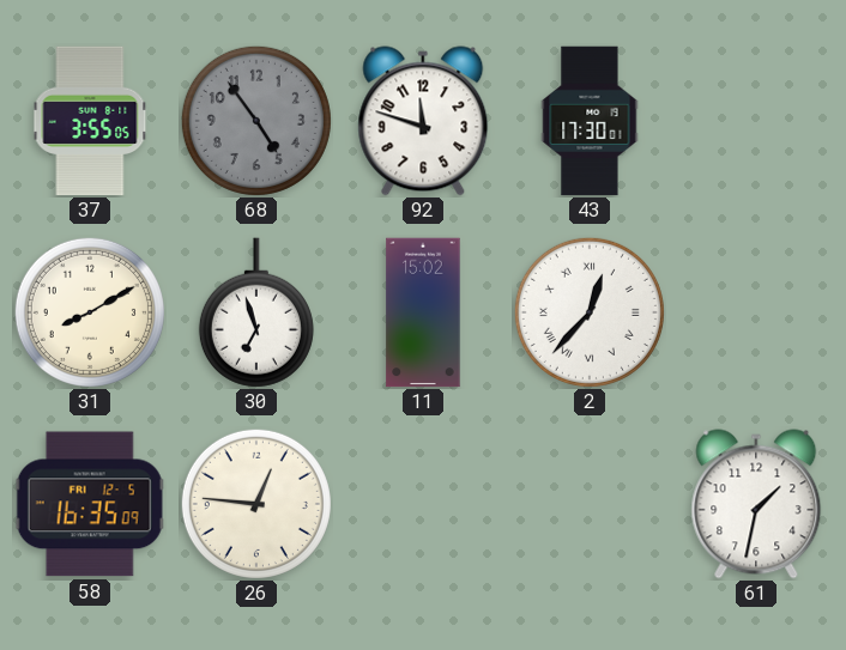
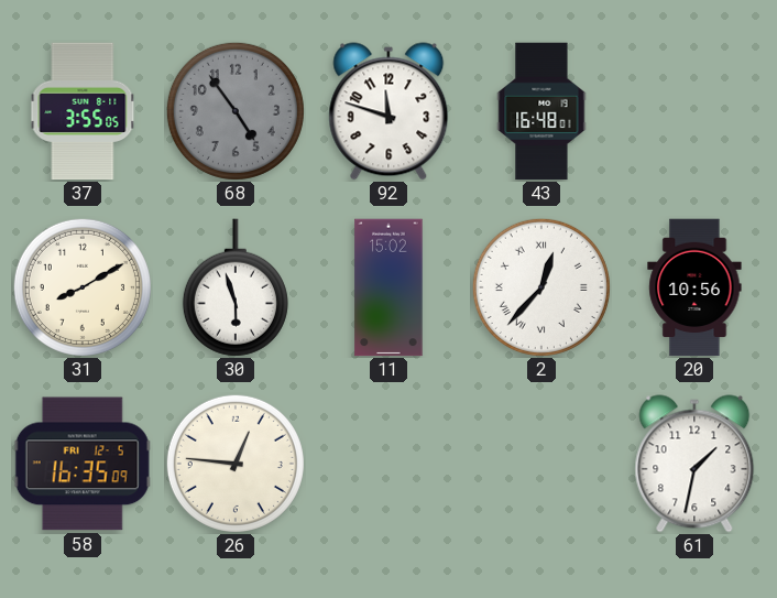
43: 17:30 -> 16:48 (541, 111)
30: 6:57 -> 5:57 (236, 287)
20: none -> 10:56 (694, 287)
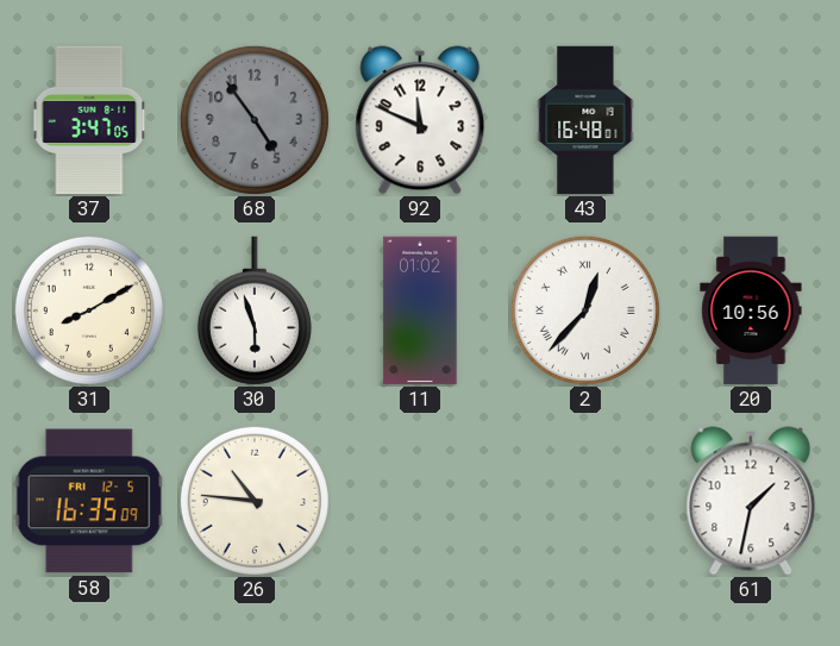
37: 3:55 -> 3:47 (89, 120)
92: 11:48 -> 11:49 (420, 120)
11: 15:02 -> 01:02 (420, 311)
26: 12:46 -> 10:46 (255, 501)
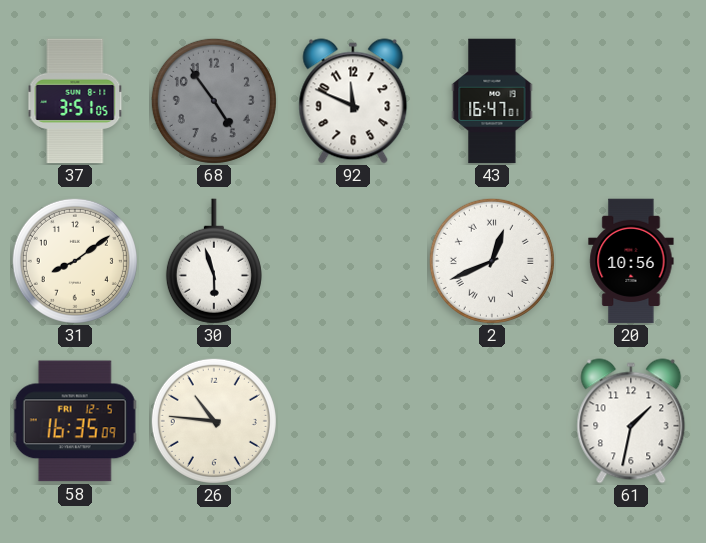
37: 3:47 -> 3:51 (75, 101)
43: 16:48 -> 16:47 (492, 101)
31: 8:10 -> 8:09 (75, 261)
11: 01:02 -> none (420, 311)
2: 12:37 -> 12:41 (492, 261)
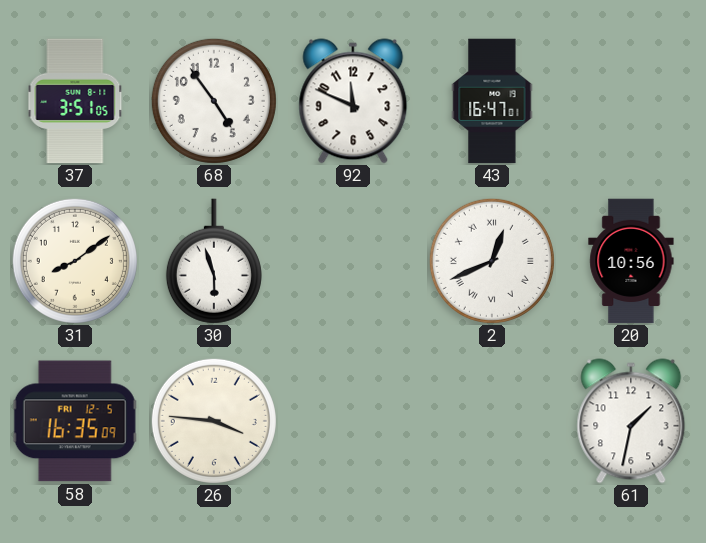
68 dial: grey -> white (214, 101)
26: 10:46 -> 3:46 (214, 421)
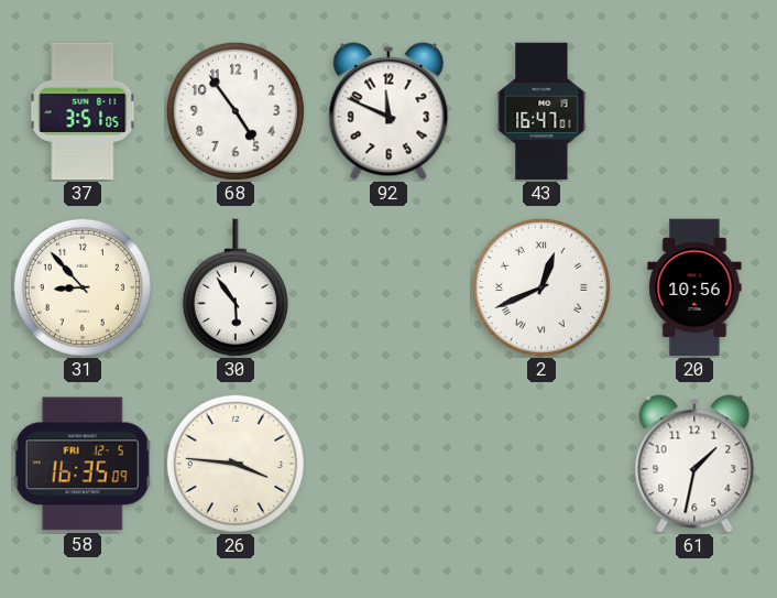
31: 8:09 -> 8:53 (83, 287)
30: 5:57 -> 5:54 (236, 287)
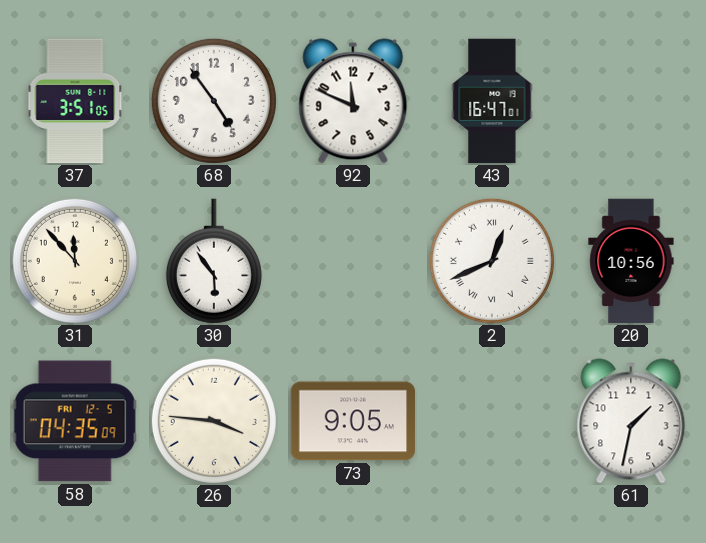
31: 8:53 -> 11:53 (75, 261)
58: 16:35 -> 04:35 (75, 421)
73: none -> 9:05 (353, 421)
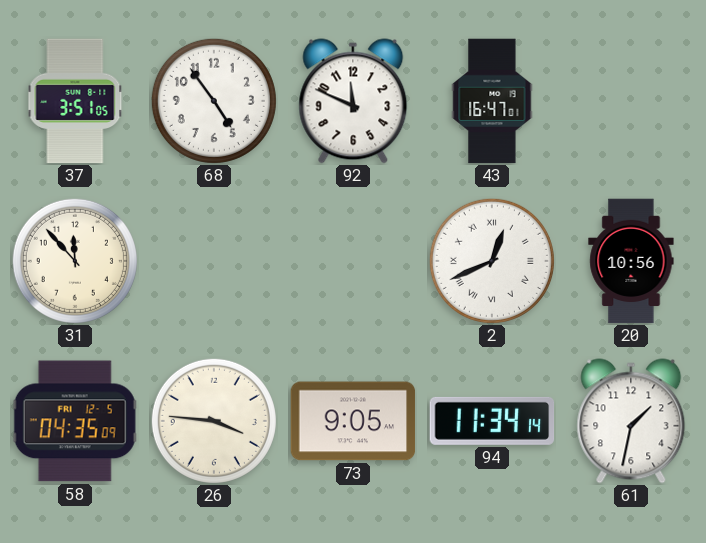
30: 5:54 -> none (214, 261)
94: none -> 11:34 (492, 421)
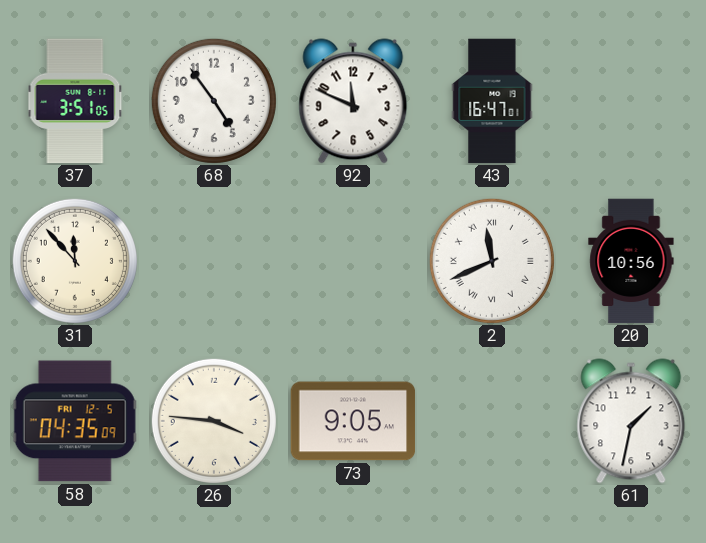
2: 12:41 -> 11:41 (492, 261)
94: 11:34 -> none (492, 421)
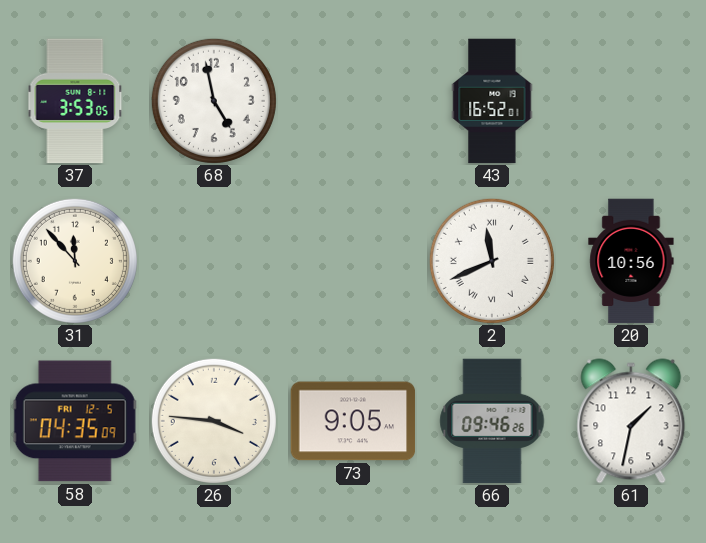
37: 3:51 -> 3:53 (75, 101)
68: 4:54 -> 4:58 (214, 101)
92: 11:49 -> none (353, 101)
43: 16:47 -> 16:52 (492, 101)
66: none -> 09:46 (492, 421)
